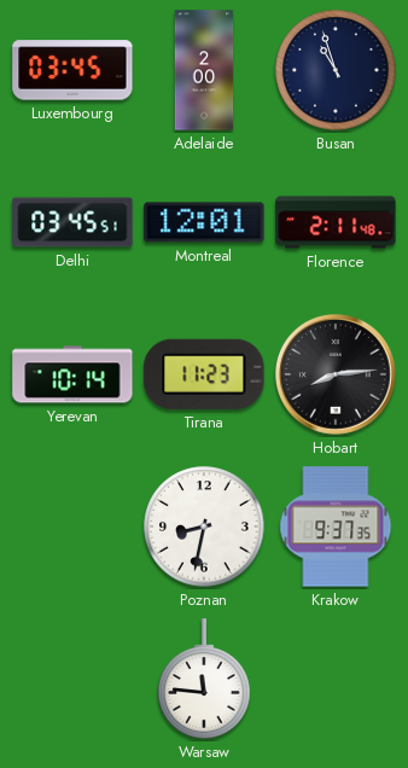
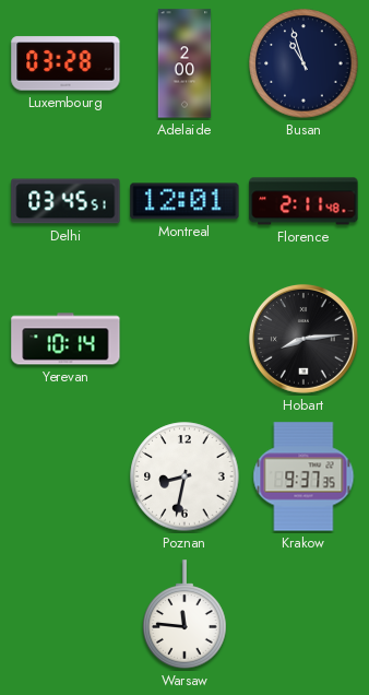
Luxembourg: 03:45 -> 03:28 (66, 63)
Tirana: 11:23 -> none (204, 374)
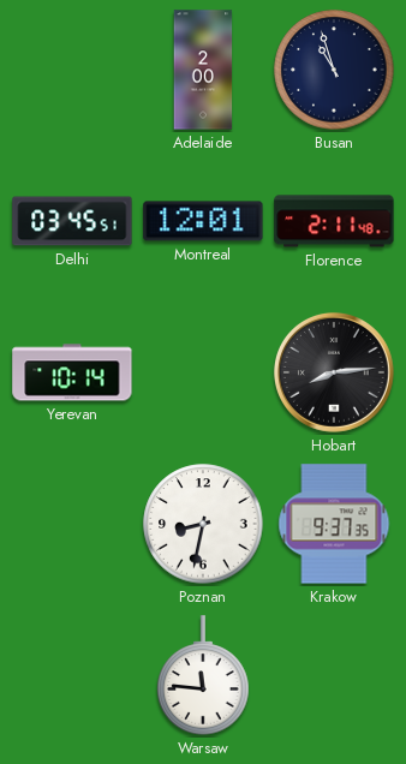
Luxembourg: 03:28 -> none (66, 63)
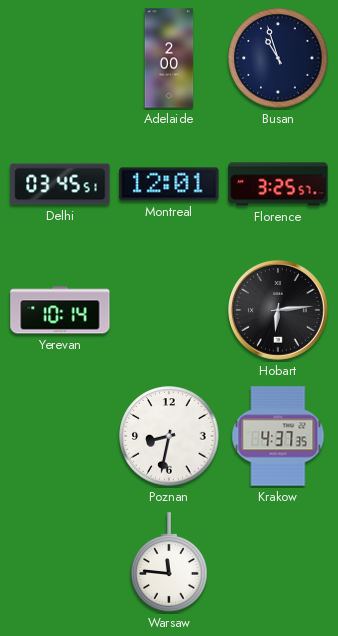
Florence: 2:11 -> 3:25 (278, 184)
Hobart: 8:14 -> 6:14 (278, 310)
Krakow: 9:37 -> 4:37 (278, 436)
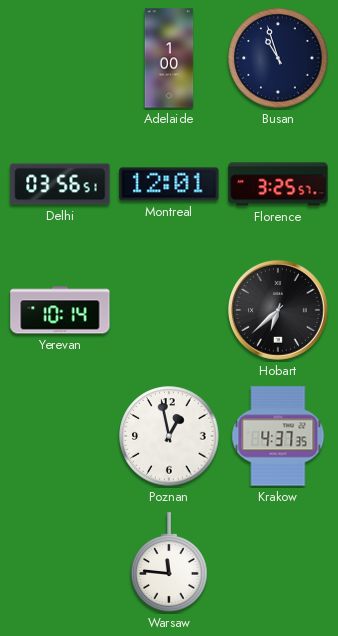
Adelaide: 2:00 -> 1:00 (169, 58)
Delhi: 03:45 -> 03:56 (60, 184)
Hobart: 6:14 -> 6:38 (278, 310)
Poznan: 8:32 -> 12:58 (169, 436)
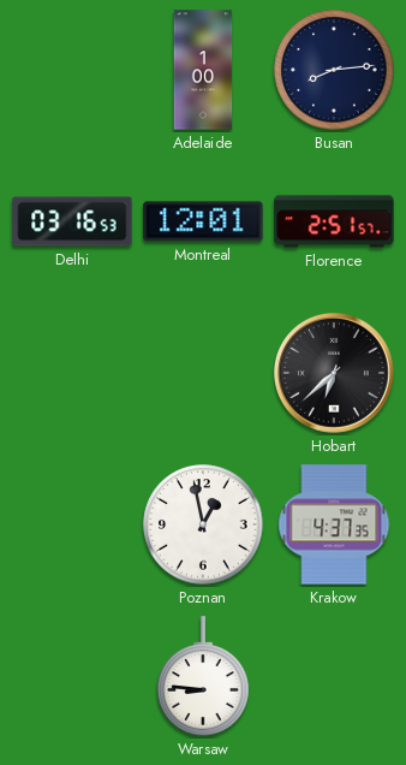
Busan: 10:57 -> 8:14 (334, 70)
Delhi: 03:56 -> 03:16 (72, 221)
Florence: 3:25 -> 2:51 (334, 221)
Yerevan: 10:14 -> none (60, 310)
Warsaw: 11:46 -> 8:46 (203, 676)
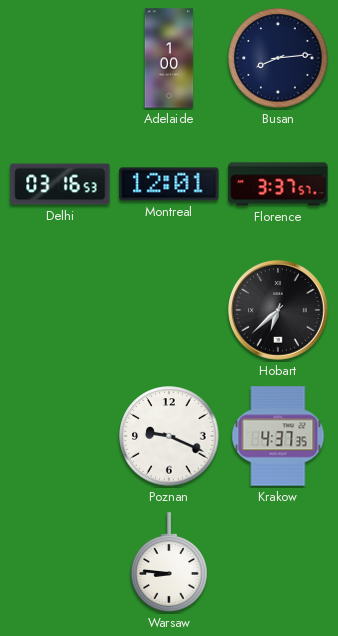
Florence: 2:51 -> 3:37 (278, 184)
Poznan: 12:58 -> 9:19 (169, 436)
